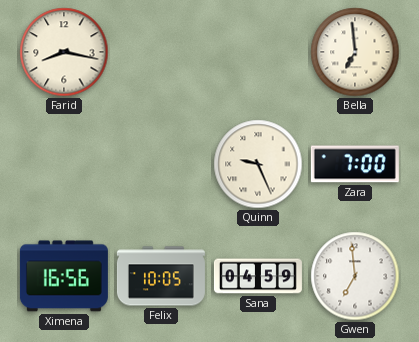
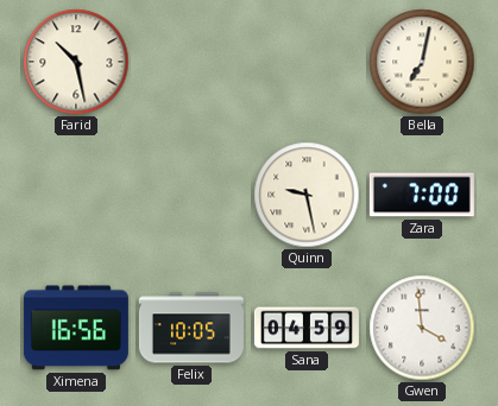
Farid: 8:17 -> 10:28 (76, 62)
Bella: 6:59 -> 7:02 (422, 62)
Quinn: 9:26 -> 9:28 (307, 195)
Gwen: 6:59 -> 3:59 (422, 328)
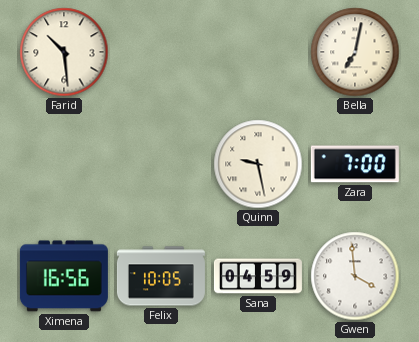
Farid: 10:28 -> 10:29 (64, 52)
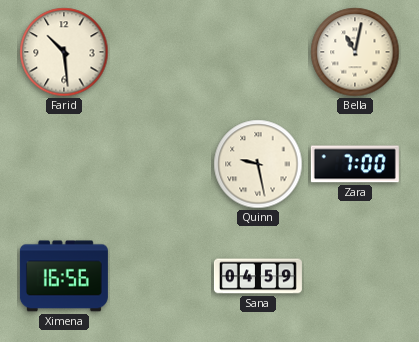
Bella: 7:02 -> 11:02 (355, 52)
Felix: 10:05 -> none (161, 276)
Gwen: 3:59 -> none (355, 276)
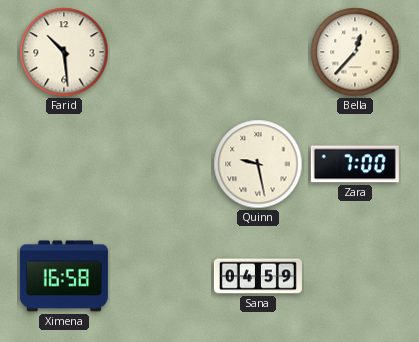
Bella: 11:02 -> 12:37 (355, 52)
Ximena: 16:56 -> 16:58 (64, 276)
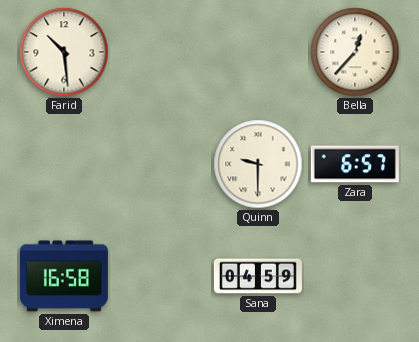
Quinn: 9:28 -> 9:30 (258, 164)
Zara: 7:00 -> 6:57 (355, 164)
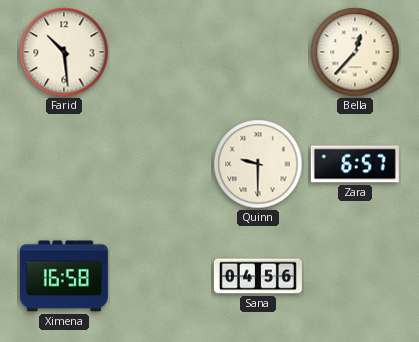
Sana: 04:59 -> 04:56 (258, 276)
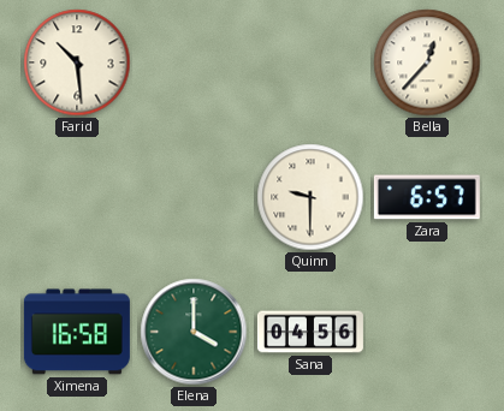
Elena: none -> 4:00 (194, 332)
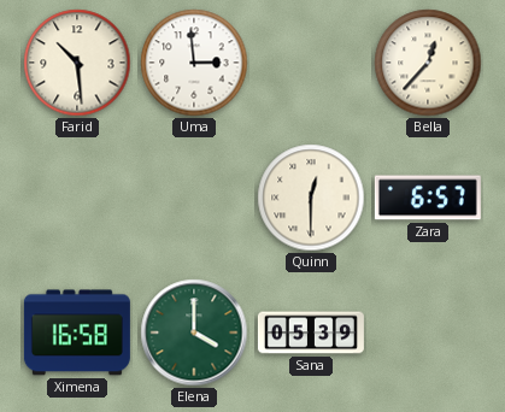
Uma: none -> 2:59 (194, 63)
Quinn: 9:30 -> 12:30 (311, 198)
Sana: 04:56 -> 05:39 (311, 332)
